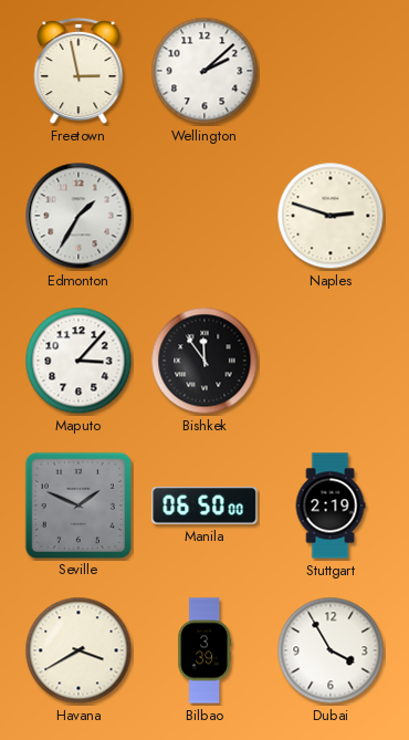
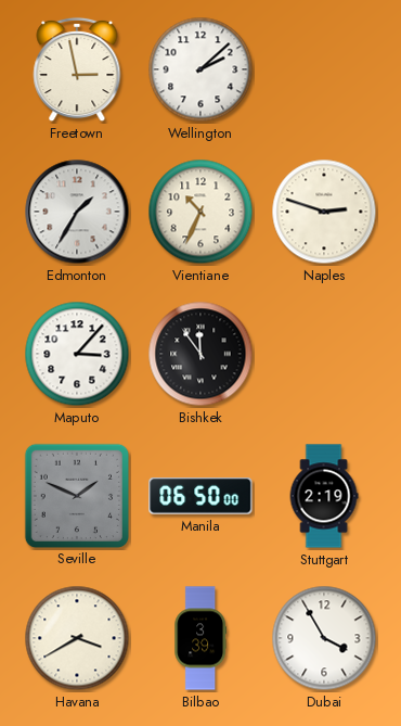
Vientiane: none -> 10:34 (200, 212)
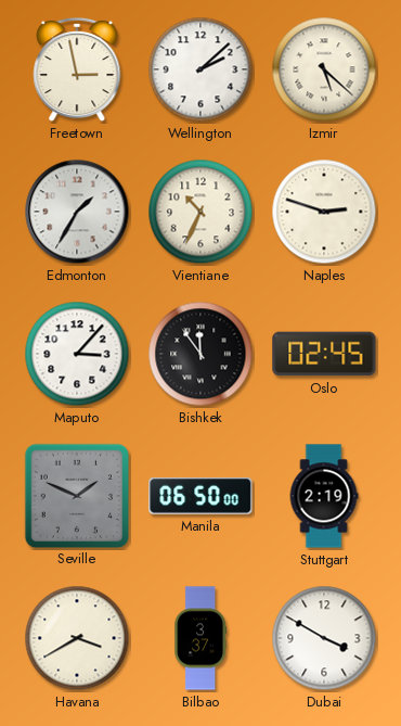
Izmir: none -> 5:22 (324, 69)
Oslo: none -> 02:45 (324, 354)
Bilbao: 3:39 -> 3:37 (200, 638)
Dubai: 3:55 -> 3:50 (324, 638)
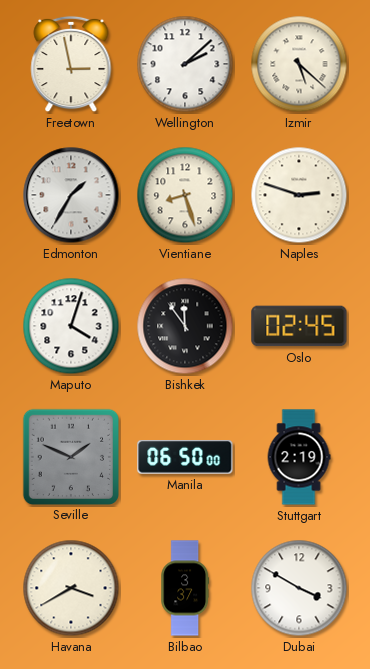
Vientiane: 10:34 -> 8:27 (185, 195)
Maputo: 3:07 -> 4:03 (71, 326)
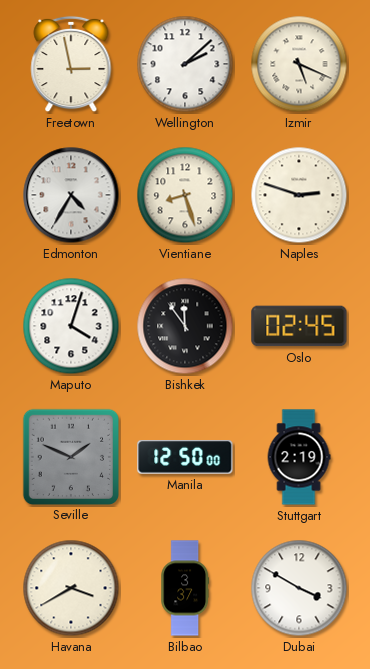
Izmir: 5:22 -> 5:19 (299, 64)
Edmonton: 1:35 -> 4:35 (71, 195)
Manila: 06:50 -> 12:50 (185, 457)
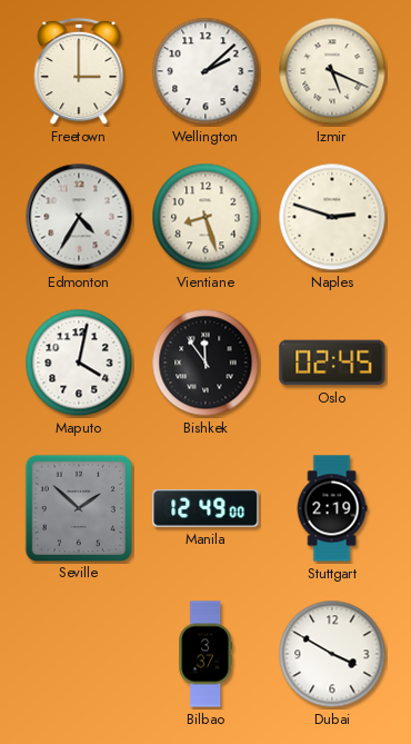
Freetown: 2:58 -> 3:00 (79, 71)
Maputo: 4:03 -> 4:02 (79, 363)
Seville: 1:49 -> 1:52 (78, 507)
Manila: 12:50 -> 12:49 (205, 508)
Havana: 3:40 -> none (71, 588)
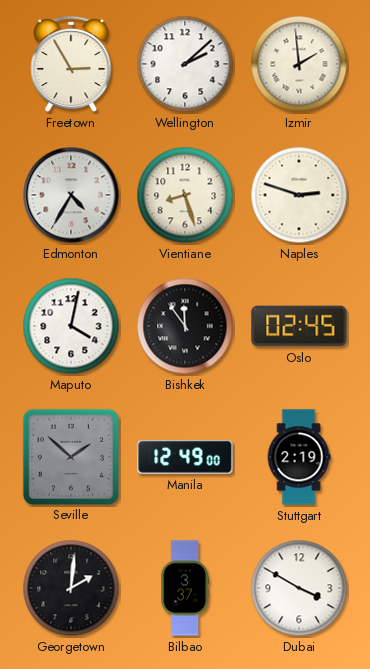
Freetown: 3:00 -> 2:55 (71, 64)
Izmir: 5:19 -> 1:59 (299, 64)
Georgetown: none -> 2:01 (71, 588)
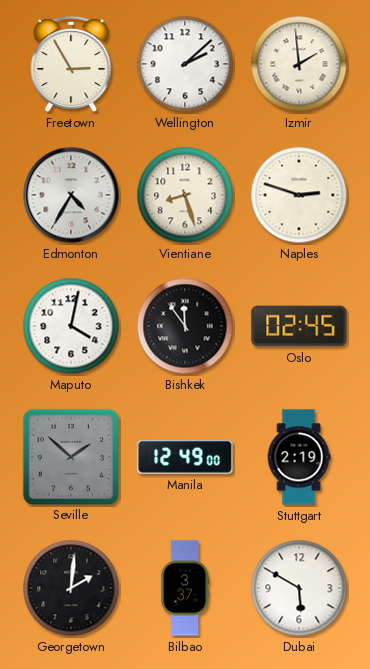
Dubai: 3:50 -> 5:50 (299, 588)
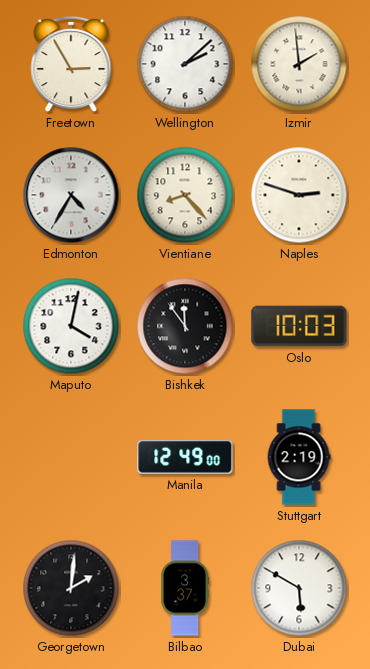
Vientiane: 8:27 -> 8:23 (185, 195)
Oslo: 02:45 -> 10:03 (299, 326)
Seville: 1:52 -> none (70, 456)
